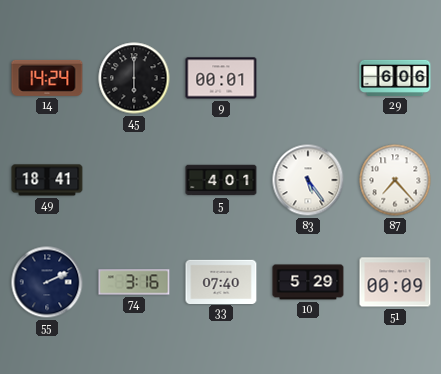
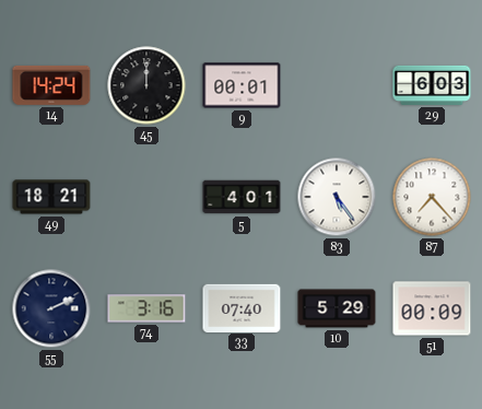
45: 6:00 -> 12:00 (146, 85)
29: 6:06 -> 6:03 (432, 85)
49: 18:41 -> 18:21 (51, 197)
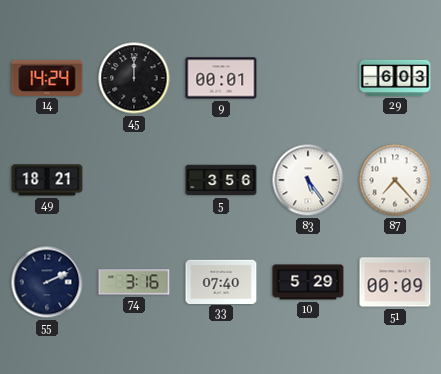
5: 4:01 -> 3:56 (221, 180)
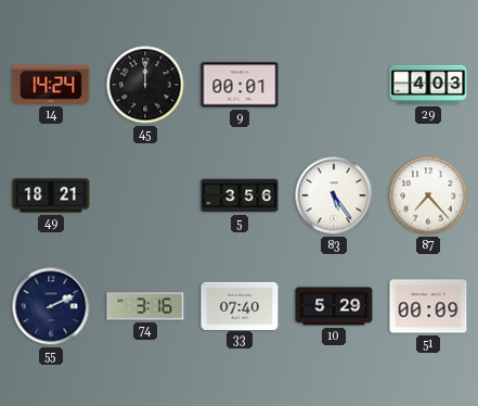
29: 6:03 -> 4:03 (428, 85)
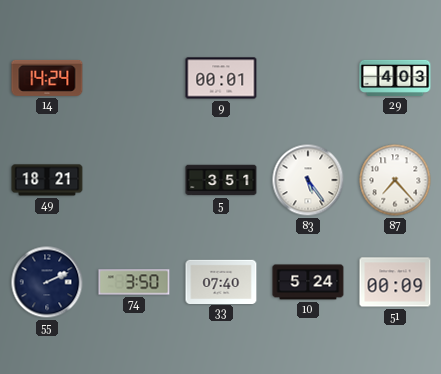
45: 12:00 -> none (145, 85)
5: 3:56 -> 3:51 (221, 180)
74: 3:16 -> 3:50 (134, 282)
10: 5:29 -> 5:24 (308, 282)
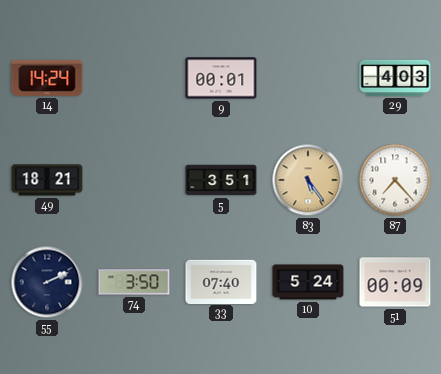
83 dial: white -> champagne (308, 180)
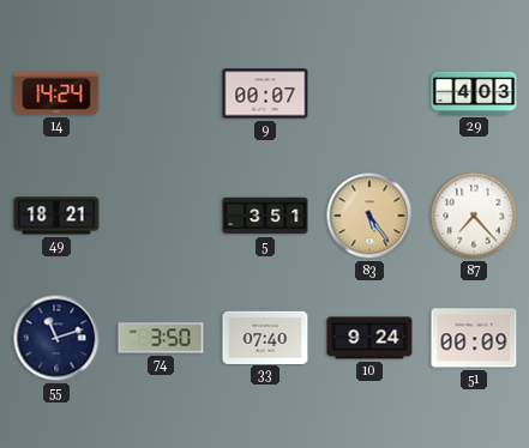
9: 00:01 -> 00:07 (265, 93)
55: 2:11 -> 11:12 (56, 338)
10: 5:24 -> 9:24 (369, 338)
